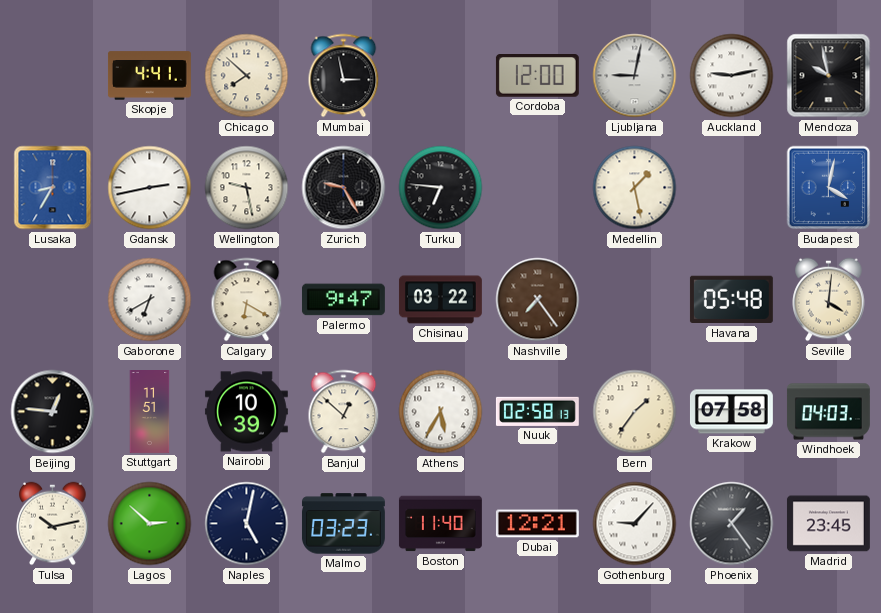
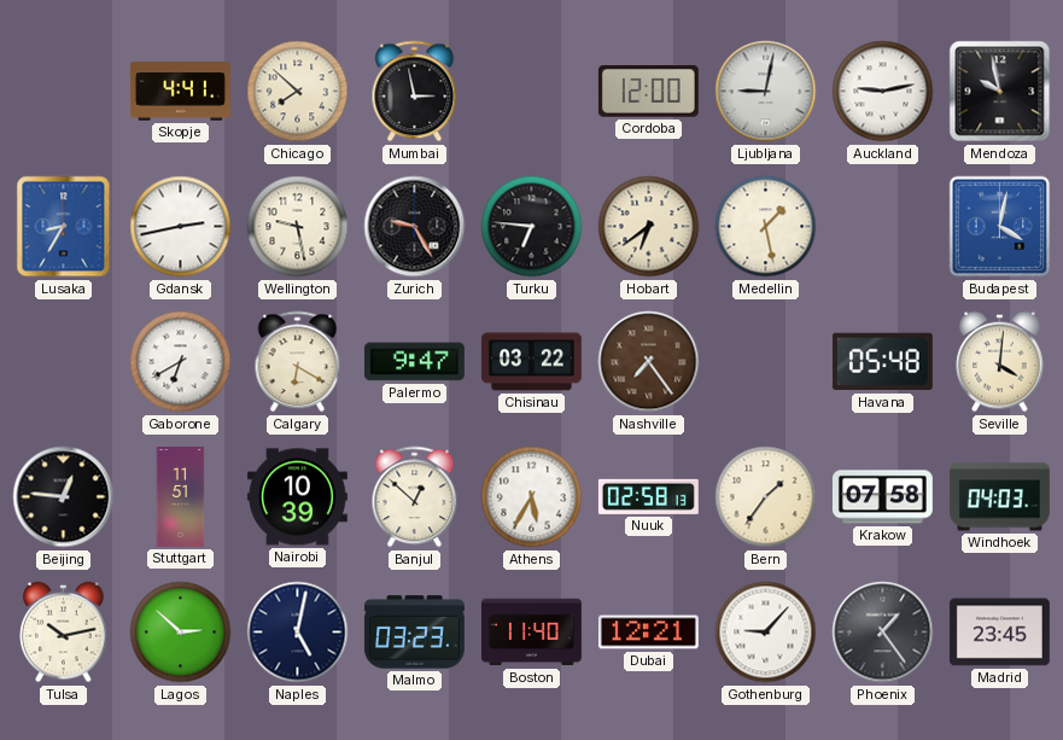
Hobart: none -> 6:39 (649, 227)
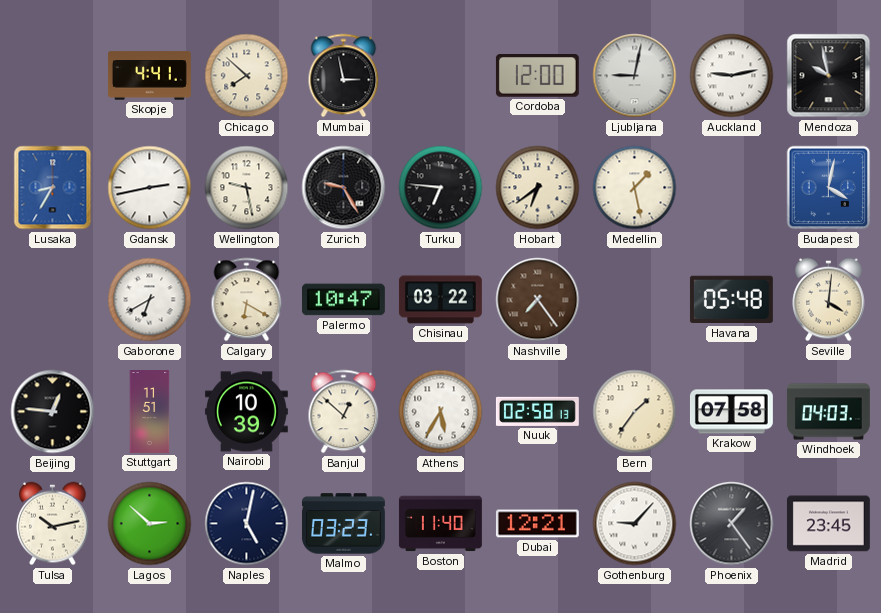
Palermo: 9:47 -> 10:47 (343, 300)
